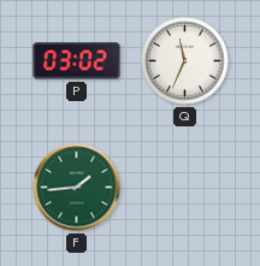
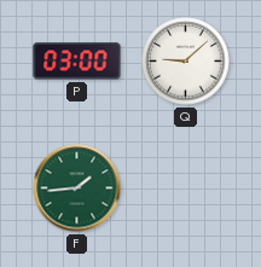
P: 03:02 -> 03:00 (77, 62)
Q: 11:34 -> 9:08 (186, 62)
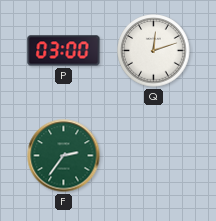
Q: 9:08 -> 12:12 (154, 51)
F: 1:44 -> 2:36 (64, 156)
